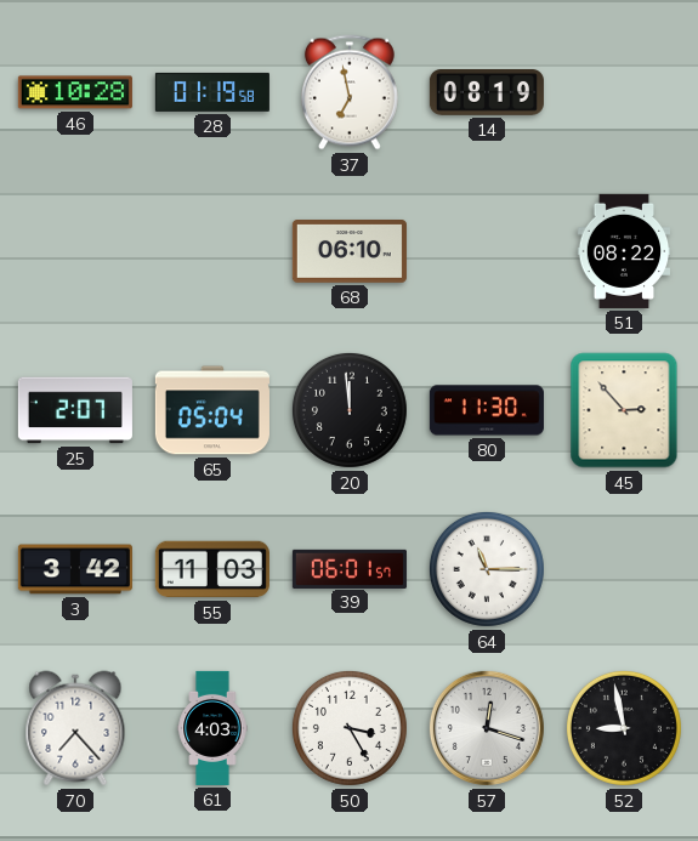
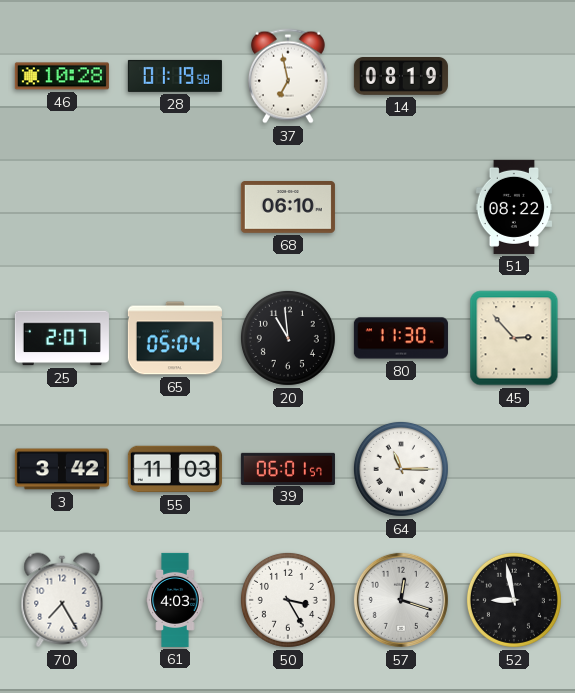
20: 11:59 -> 10:59 (288, 338)
70: 7:23 -> 7:25 (62, 600)
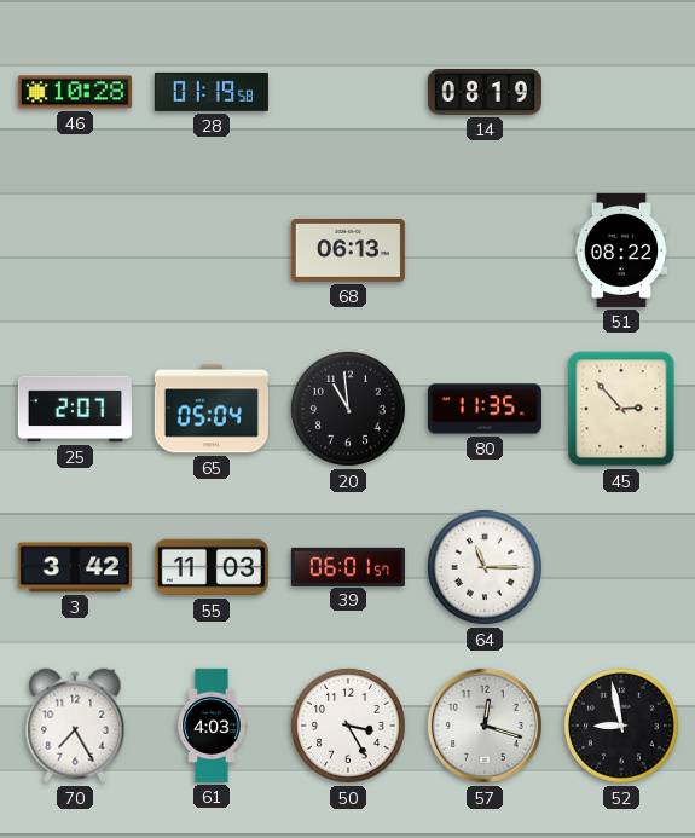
37: 6:58 -> none (288, 76)
68: 06:10 -> 06:13 (348, 252)
80: 11:30 -> 11:35 (485, 409)
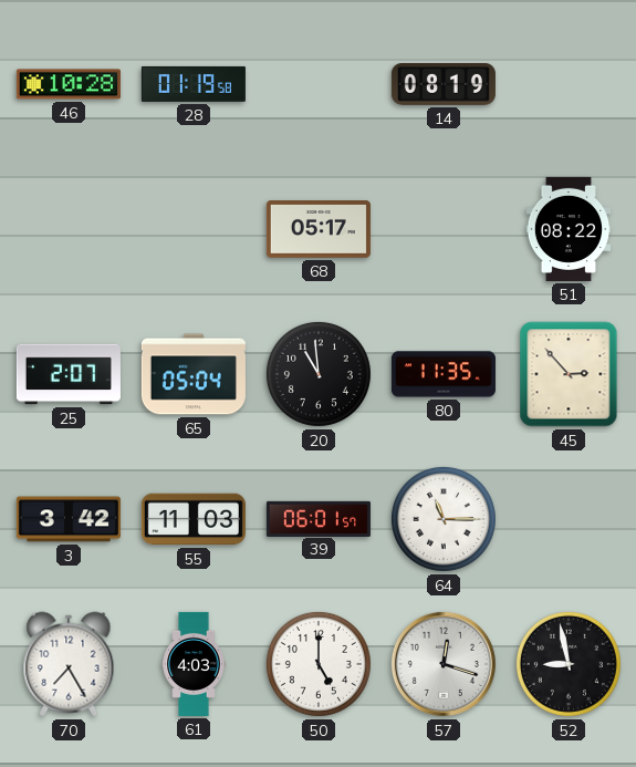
68: 06:13 -> 05:17 (319, 230)
50: 3:25 -> 5:00 (319, 664)
